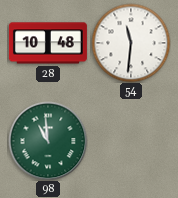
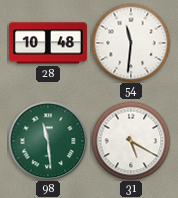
98: 10:59 -> 11:29 (48, 141)
31: none -> 5:20 (131, 141)
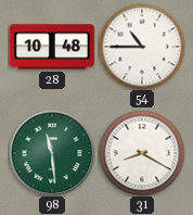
54: 11:31 -> 10:45 (142, 47)
31: 5:20 -> 8:20 (142, 153)
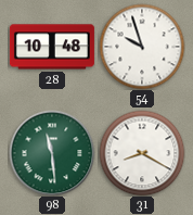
54: 10:45 -> 9:57 (142, 47)
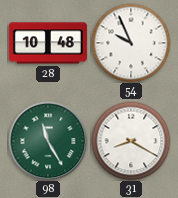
54: 9:57 -> 9:56 (131, 43)
98: 11:29 -> 11:25 (48, 141)
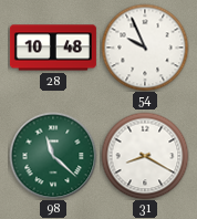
98: 11:25 -> 11:22 (53, 156)
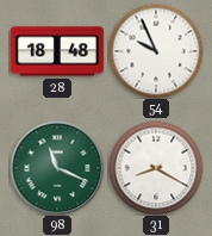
28: 10:48 -> 18:48 (57, 51)
98: 11:22 -> 11:19 (57, 168)
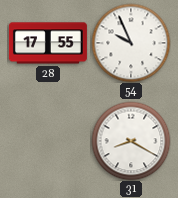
28: 18:48 -> 17:55 (48, 43)
98: 11:19 -> none (57, 168)
